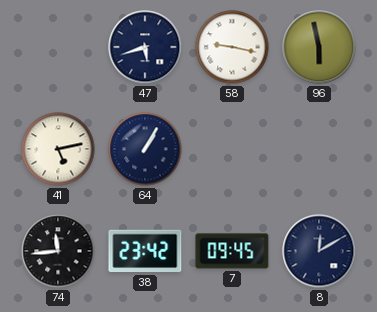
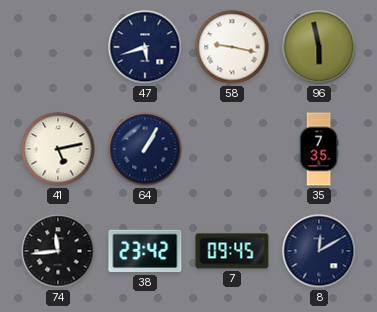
35: none -> 7:35 (319, 149)
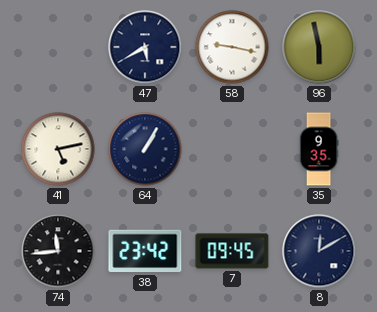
47: 5:42 -> 5:40 (145, 47)
35: 7:35 -> 9:35 (319, 149)
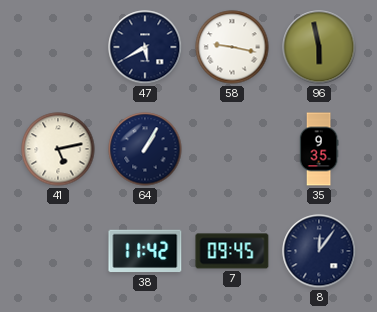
74: 11:44 -> none (58, 251)
38: 23:42 -> 11:42 (145, 251)
8: 12:10 -> 12:06 (319, 251)
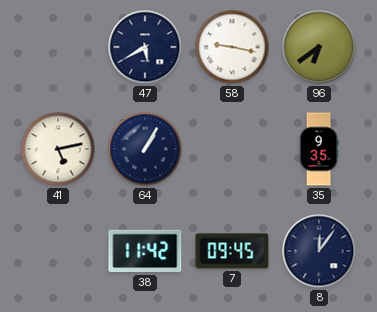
96: 5:58 -> 6:39 (319, 47)
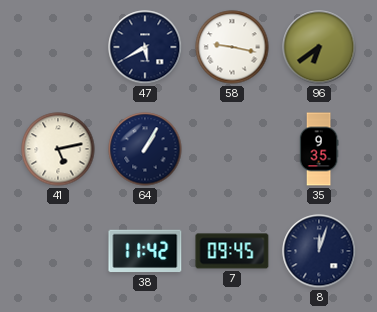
8: 12:06 -> 12:03 (319, 251)
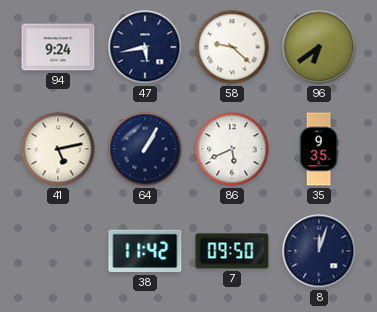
94: none -> 9:24 (58, 47)
47: 5:40 -> 5:43 (145, 47)
58: 9:17 -> 9:22 (232, 47)
86: none -> 5:41 (232, 149)
7: 09:45 -> 09:50 (232, 251)
